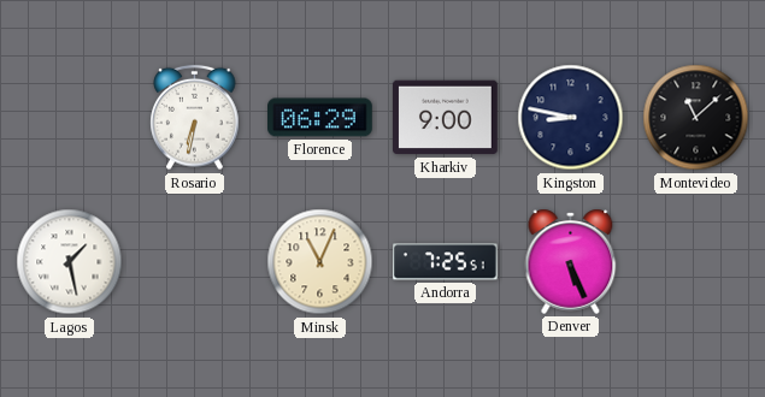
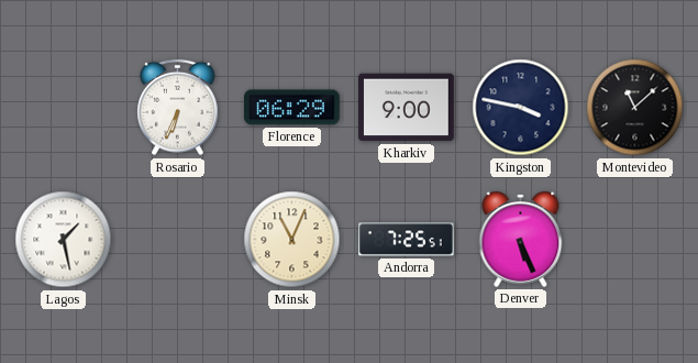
Rosario: 6:32 -> 6:34 (178, 108)
Kingston: 8:47 -> 3:47 (521, 108)
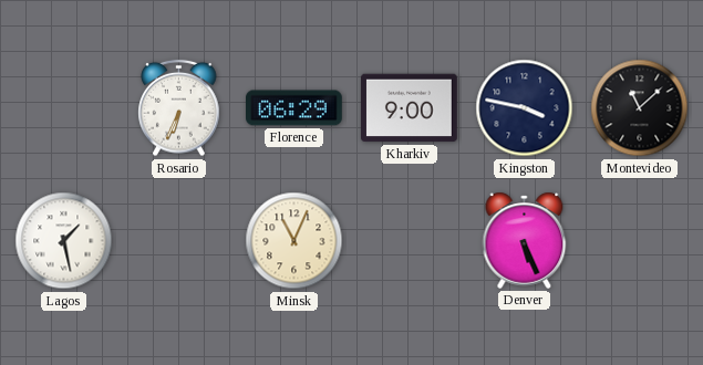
Andorra: 7:25 -> none (407, 240)
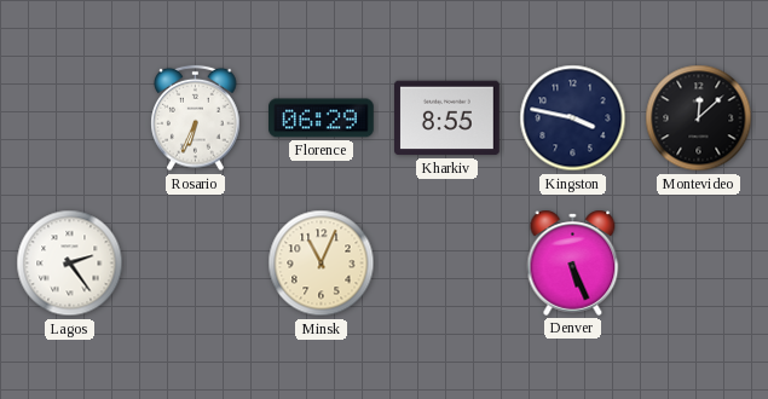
Kharkiv: 9:00 -> 8:55 (447, 118)
Montevideo: 11:08 -> 12:08 (699, 118)
Lagos: 1:28 -> 2:24 (70, 264)
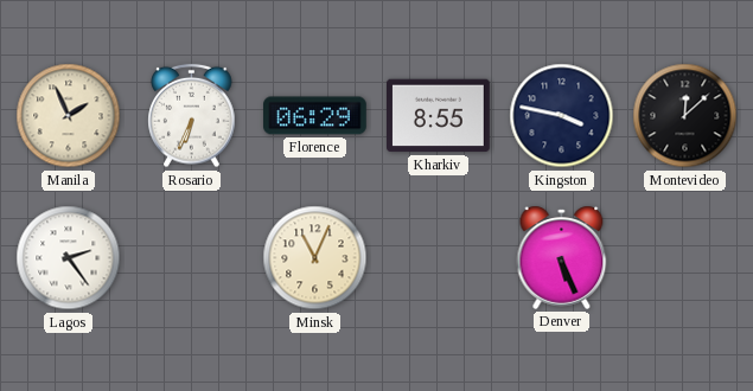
Manila: none -> 1:56 (69, 116)
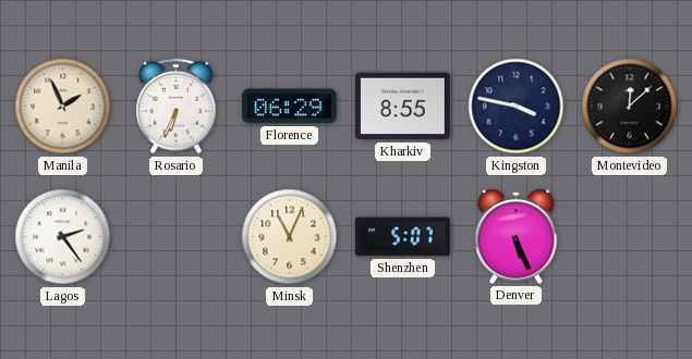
Shenzhen: none -> 5:07 (402, 237)
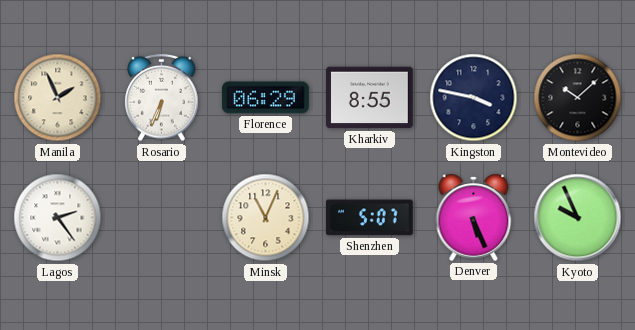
Montevideo: 12:08 -> 10:08 (578, 98)
Kyoto: none -> 9:56 (578, 218)
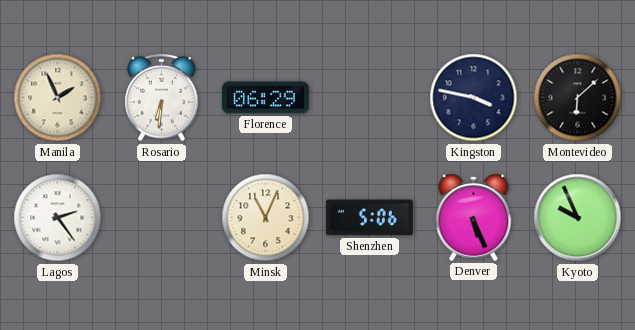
Rosario: 6:34 -> 6:31 (162, 98)
Kharkiv: 8:55 -> none (370, 98)
Montevideo: 10:08 -> 6:08 (578, 98)
Shenzhen: 5:07 -> 5:06 (369, 218)
